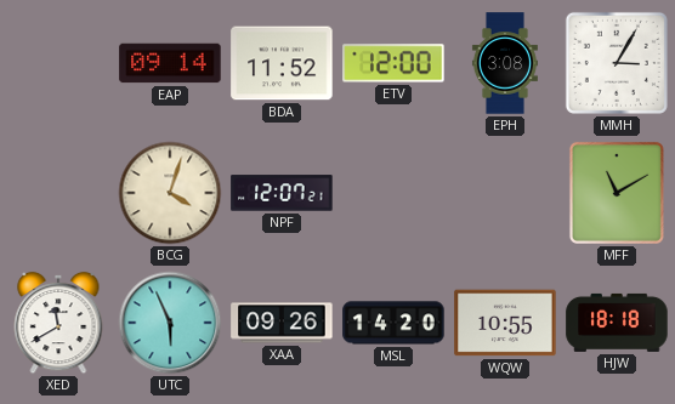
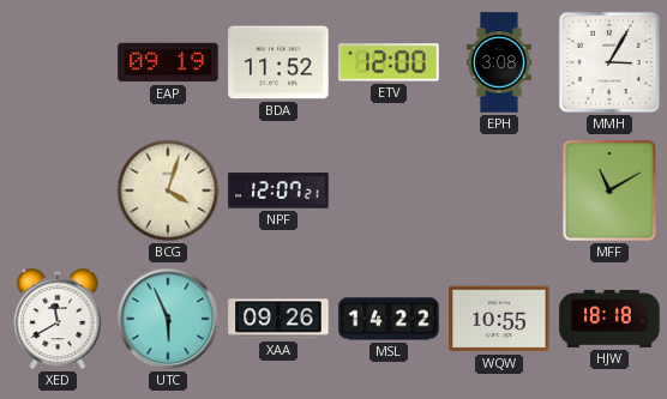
EAP: 09:14 -> 09:19 (168, 62)
MSL: 14:20 -> 14:22 (389, 319)
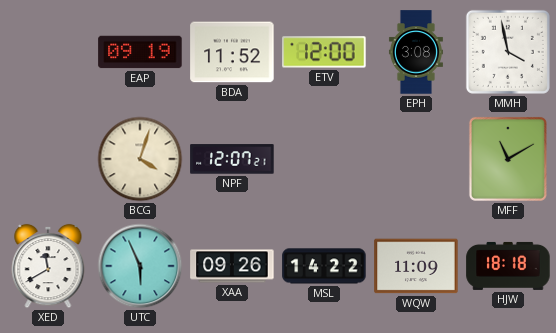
MMH: 3:05 -> 3:58 (508, 52)
WQW: 10:55 -> 11:09 (416, 266)
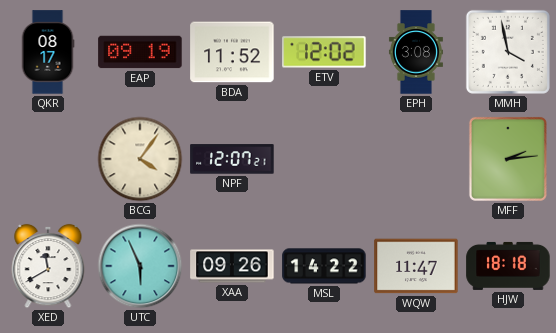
QKR: none -> 08:17 (48, 52)
ETV: 12:00 -> 12:02 (324, 52)
BCG: 4:03 -> 4:06 (140, 159)
MFF: 11:10 -> 2:14 (508, 159)
WQW: 11:09 -> 11:47 (416, 266)
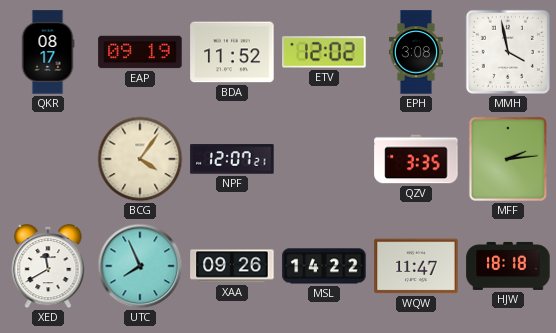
QZV: none -> 3:35 (416, 159)
UTC: 5:56 -> 7:56 (140, 266)
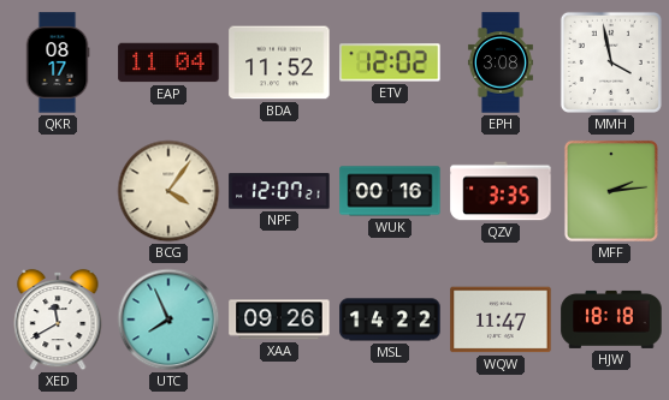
EAP: 09:19 -> 11:04 (168, 62)
WUK: none -> 00:16 (390, 191)
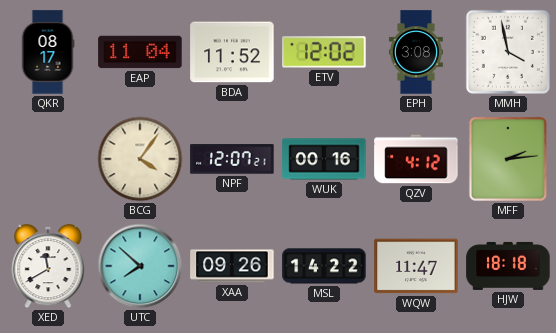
QZV: 3:35 -> 4:12 (416, 159)
UTC: 7:56 -> 7:52 (140, 266)
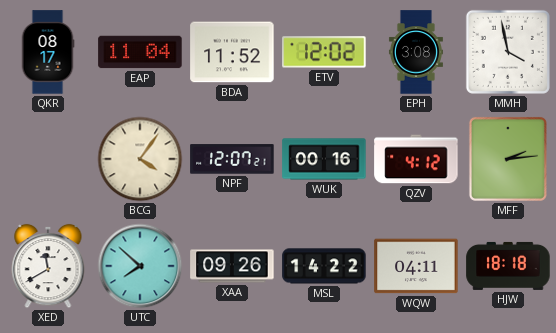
WQW: 11:47 -> 04:11 (416, 266)
